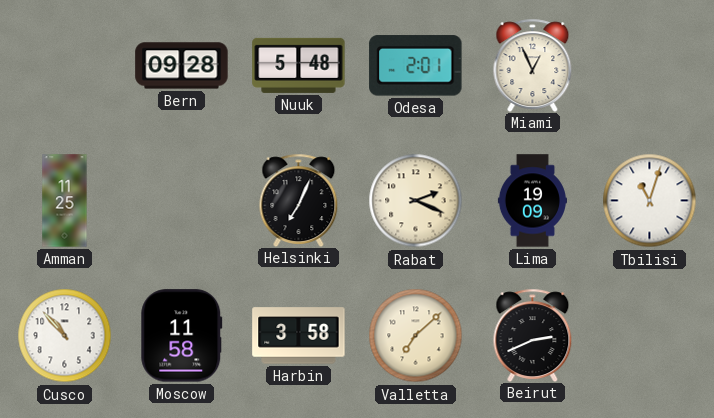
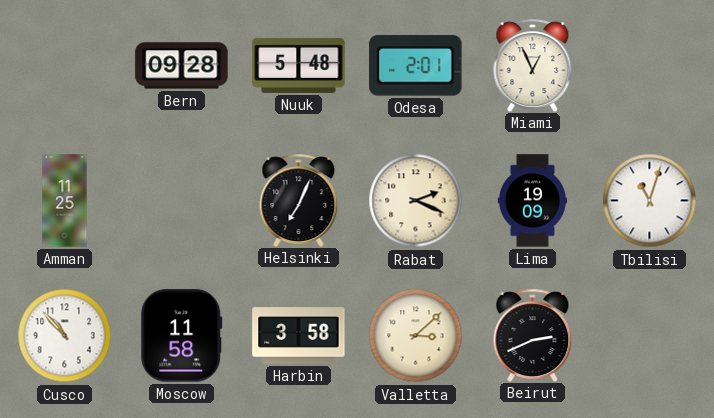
Valletta: 7:08 -> 3:08 (416, 336)
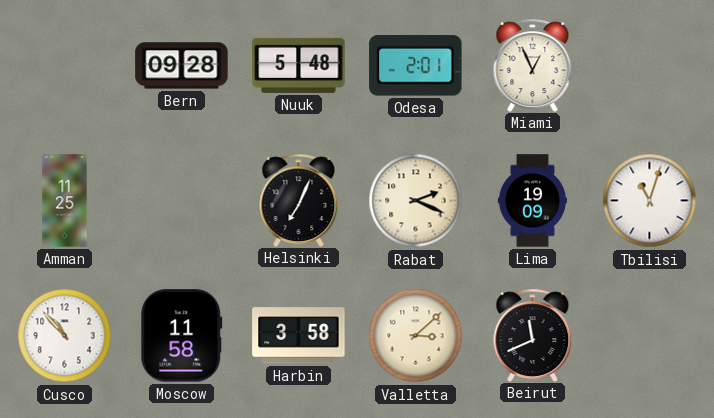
Beirut: 2:41 -> 11:41 (533, 335)
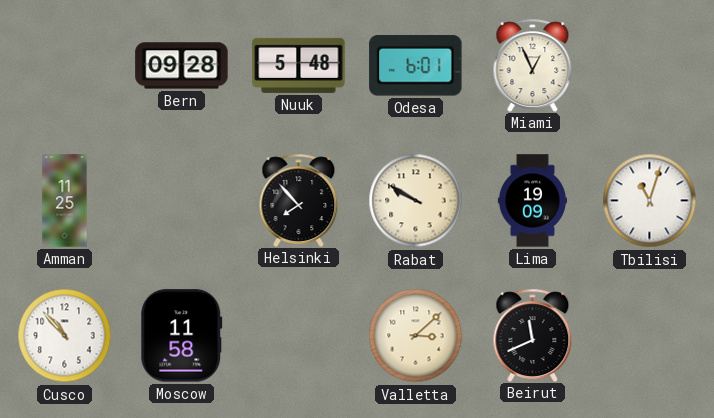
Odesa: 2:01 -> 6:01 (416, 66)
Helsinki: 7:04 -> 7:53 (299, 200)
Rabat: 2:19 -> 9:50 (416, 201)
Harbin: 3:58 -> none (299, 336)
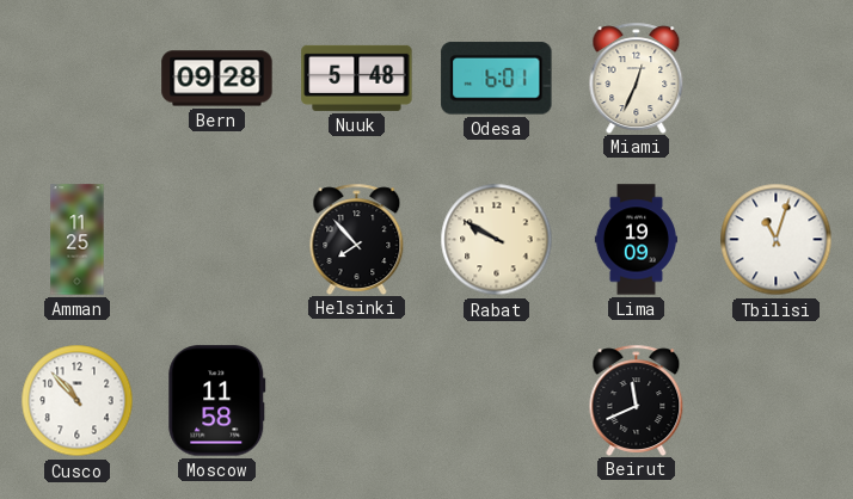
Miami: 12:56 -> 12:34 (637, 78)
Valletta: 3:08 -> none (416, 336)
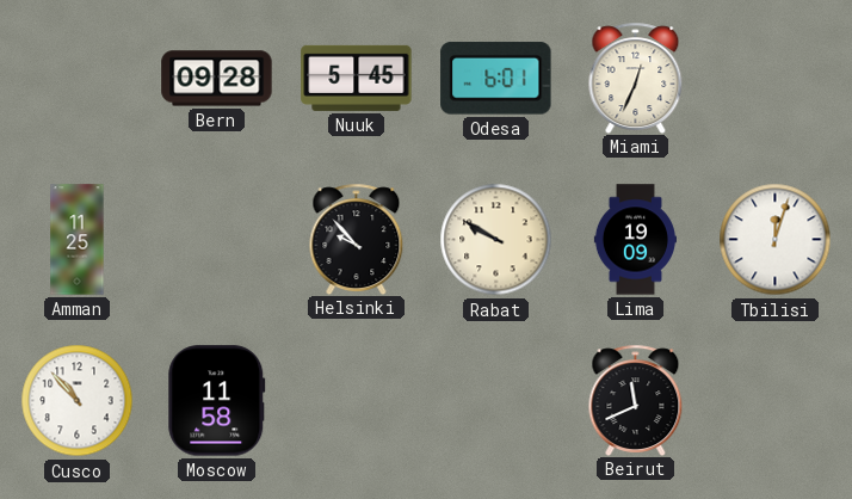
Nuuk: 5:48 -> 5:45 (357, 78)
Helsinki: 7:53 -> 9:53 (357, 239)
Tbilisi: 11:03 -> 12:03 (776, 240)
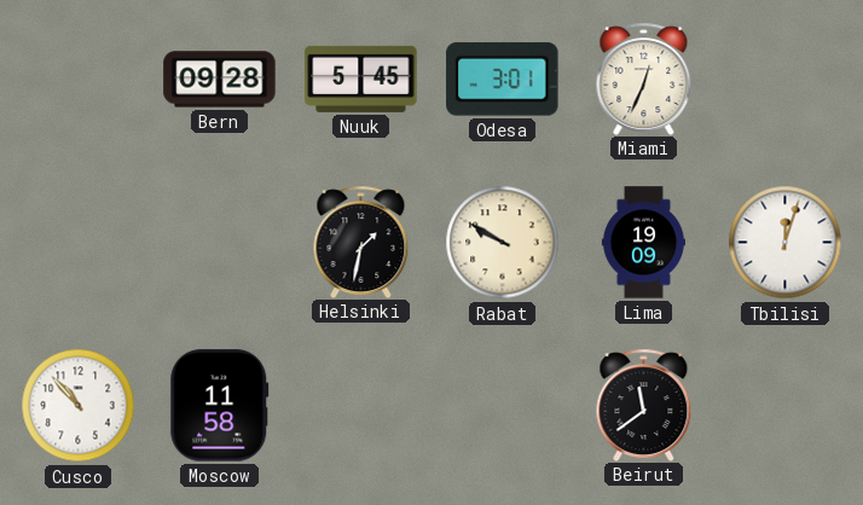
Odesa: 6:01 -> 3:01 (503, 80)
Amman: 11:25 -> none (78, 240)
Helsinki: 9:53 -> 1:32 (361, 242)
Beirut: 11:41 -> 11:39 (644, 405)
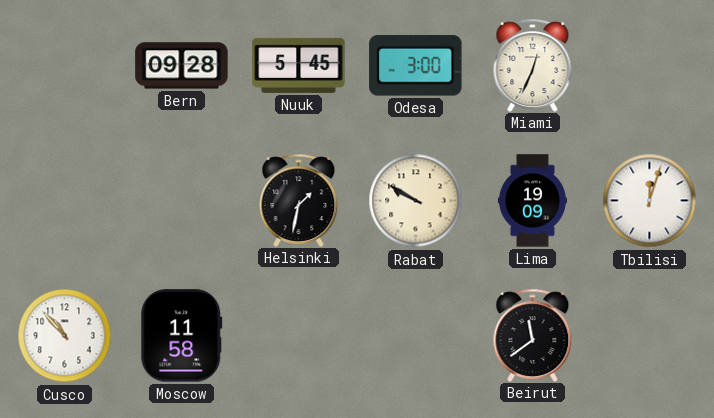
Odesa: 3:01 -> 3:00 (416, 66)
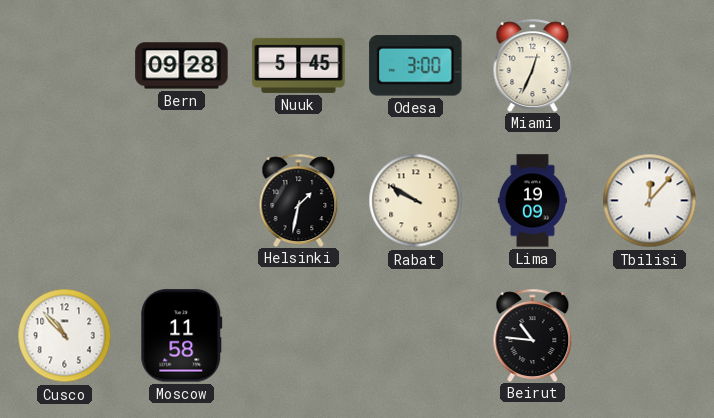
Tbilisi: 12:03 -> 12:07 (650, 201)
Beirut: 11:39 -> 10:46 (533, 335)
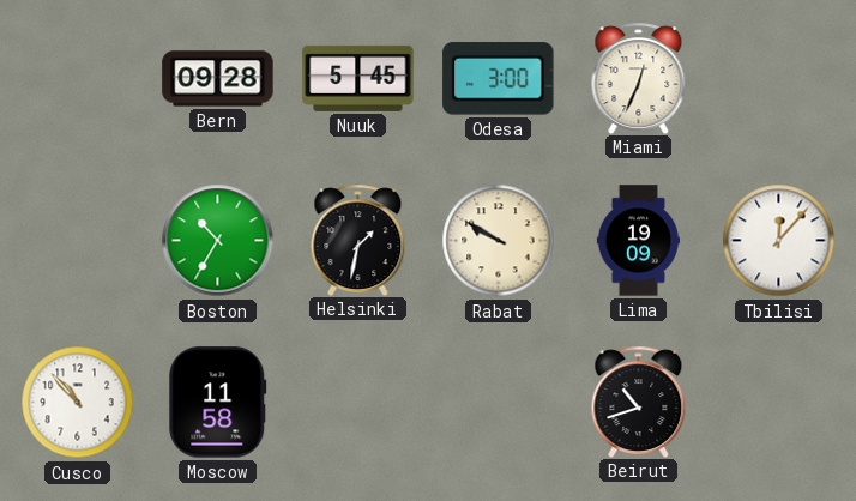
Boston: none -> 10:35 (218, 241)
Beirut: 10:46 -> 10:42 (639, 402)
